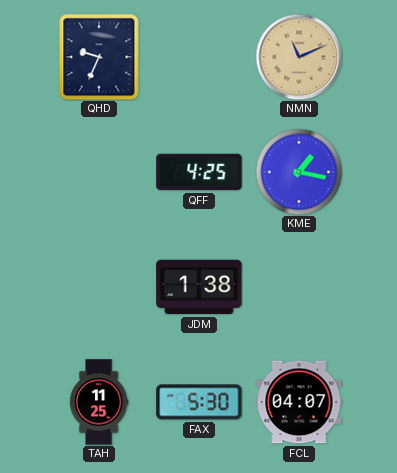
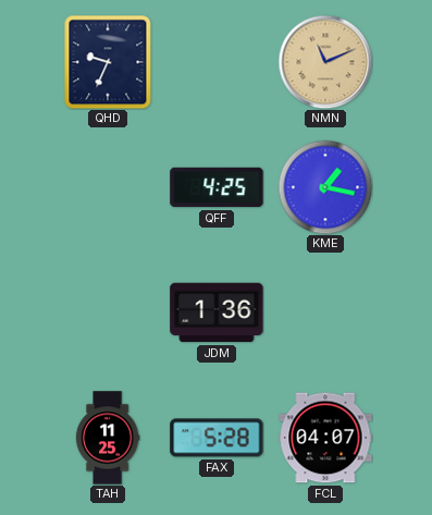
JDM: 1:38 -> 1:36 (217, 312)
FAX: 5:30 -> 5:28 (217, 438)
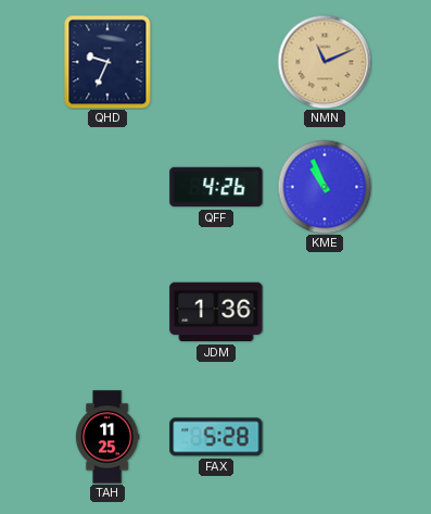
QFF: 4:25 -> 4:26 (216, 187)
KME: 1:17 -> 10:56 (325, 187)
FCL: 04:07 -> none (325, 438)
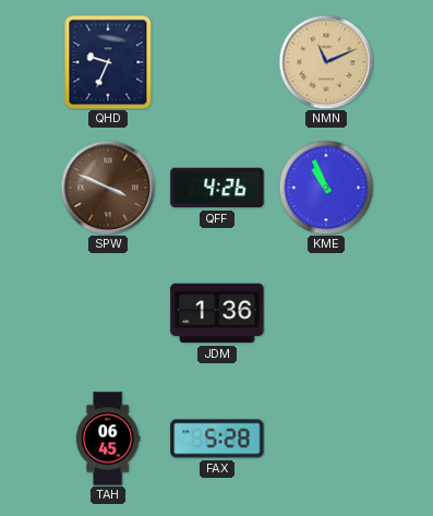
SPW: none -> 3:49 (108, 188)
TAH: 11:25 -> 06:45 (108, 439)
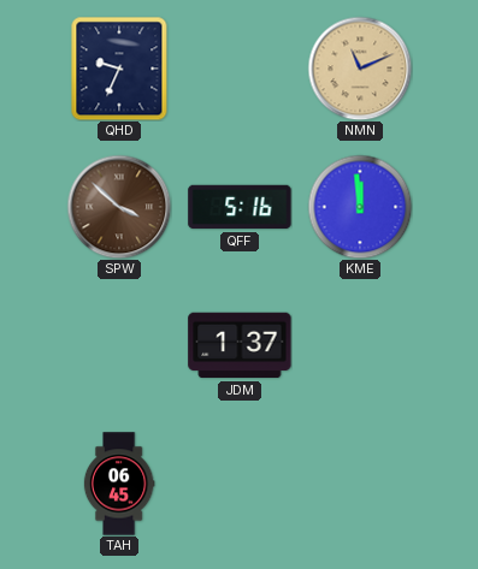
SPW: 3:49 -> 3:52 (119, 207)
QFF: 4:26 -> 5:16 (240, 207)
KME: 10:56 -> 11:59 (360, 207)
JDM: 1:36 -> 1:37 (240, 345)
FAX: 5:28 -> none (217, 439)
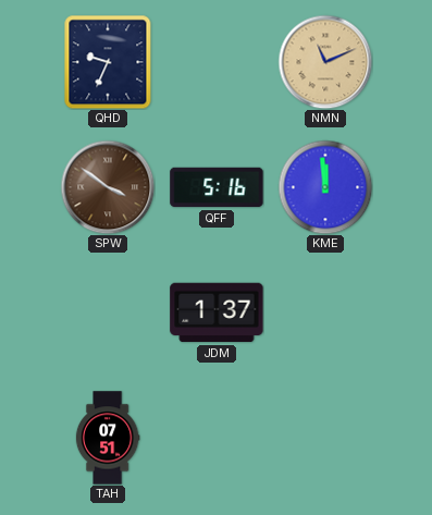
SPW: 3:52 -> 3:51 (108, 187)
TAH: 06:45 -> 07:51 (108, 438)
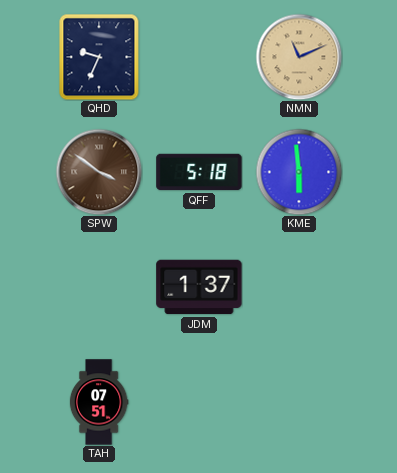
QFF: 5:16 -> 5:18 (199, 172)
KME: 11:59 -> 5:59 (299, 172)
